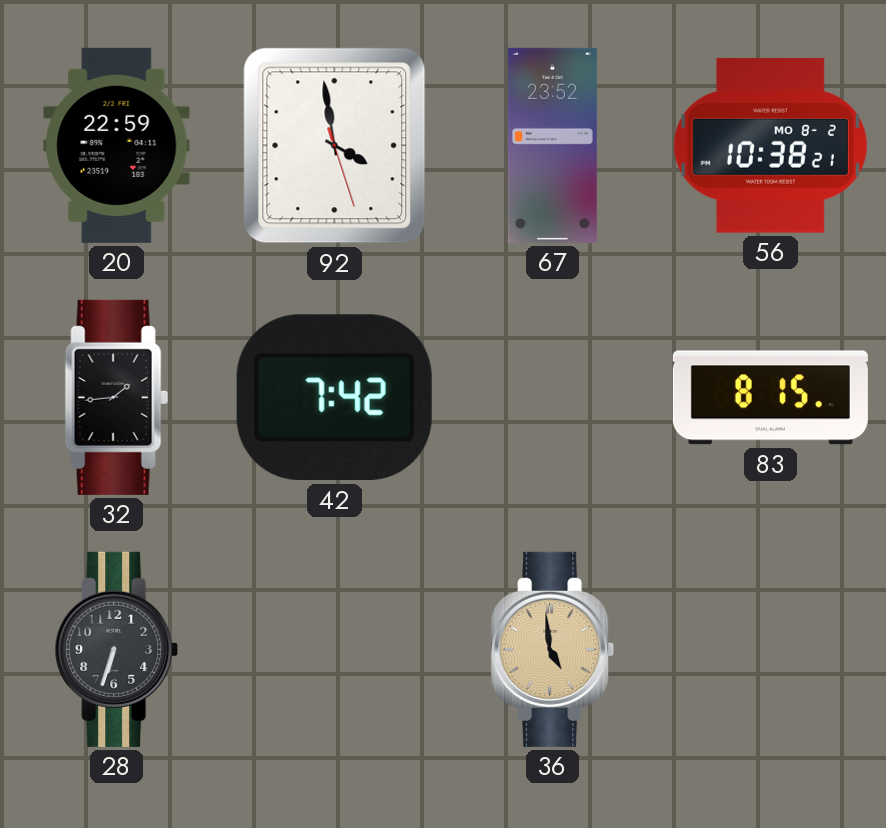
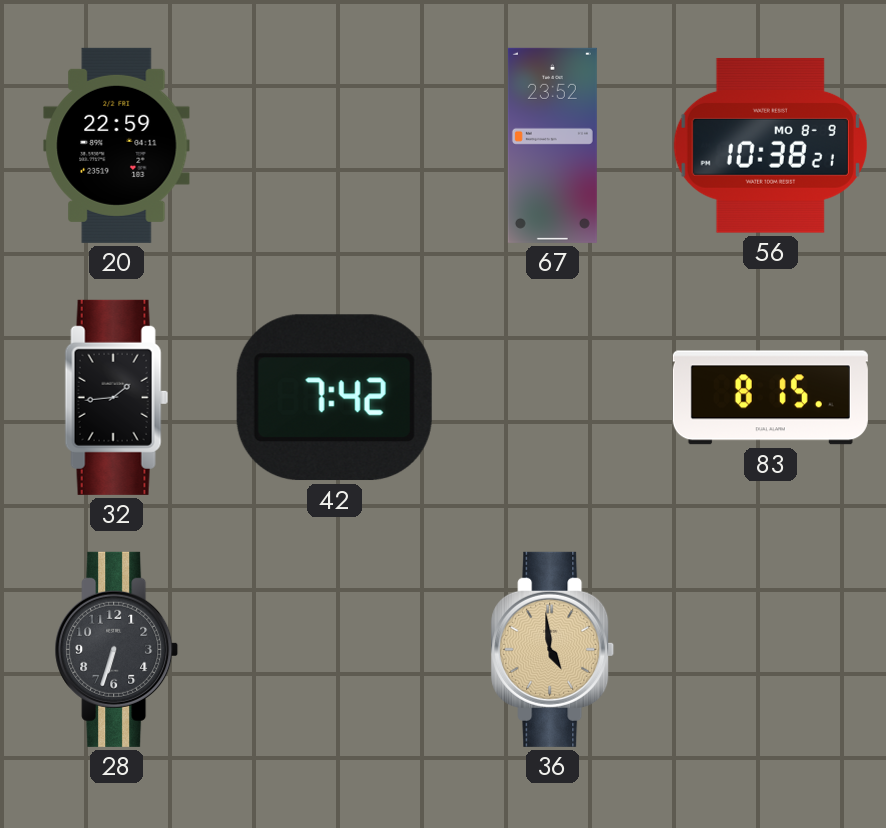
92: 3:58 -> none (335, 146)
56 date: MO 8-2 -> MO 8-9 (770, 145)
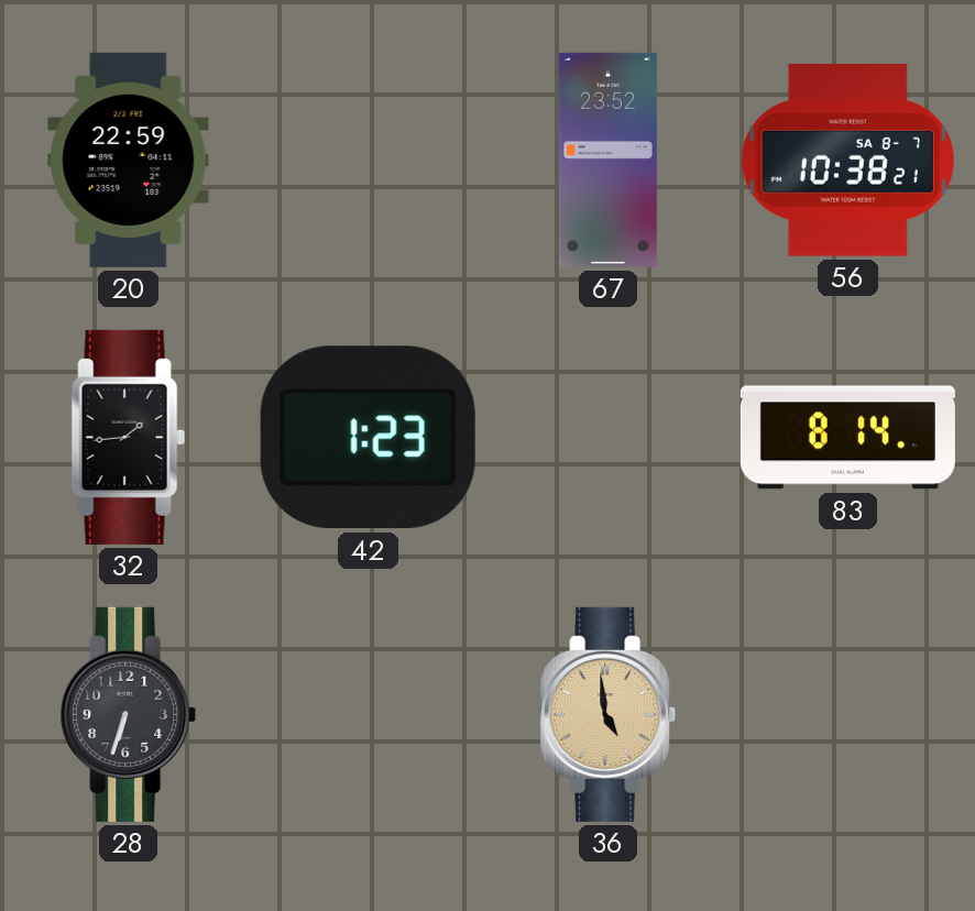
56 date: MO 8-9 -> SA 8-7 (847, 160)
42: 7:42 -> 1:23 (368, 438)
83: 8:15 -> 8:14 (847, 438)
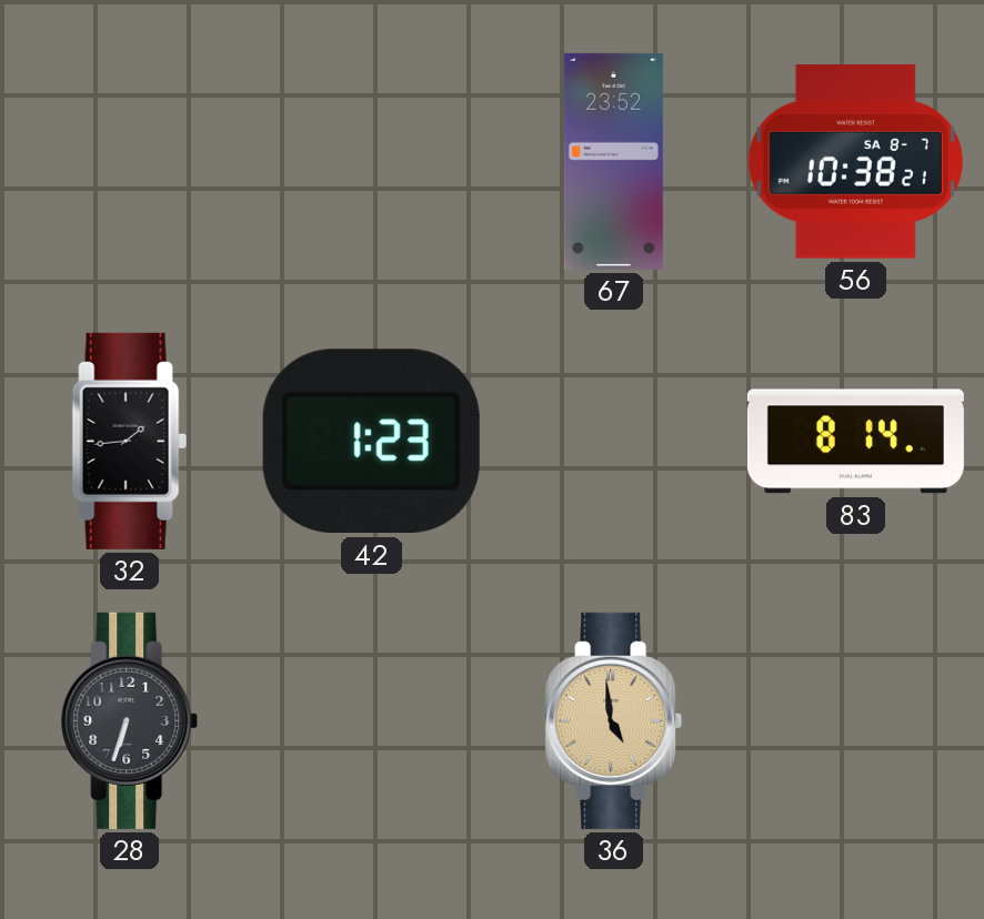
20: 22:59 -> none (129, 160)
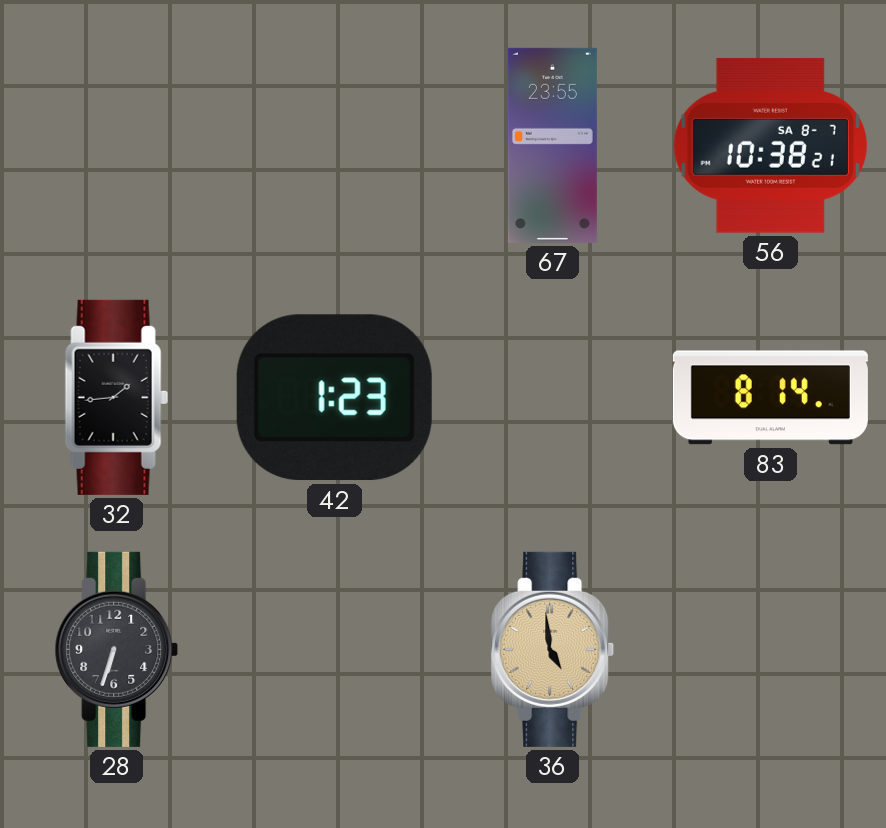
67: 23:52 -> 23:55 (552, 145)
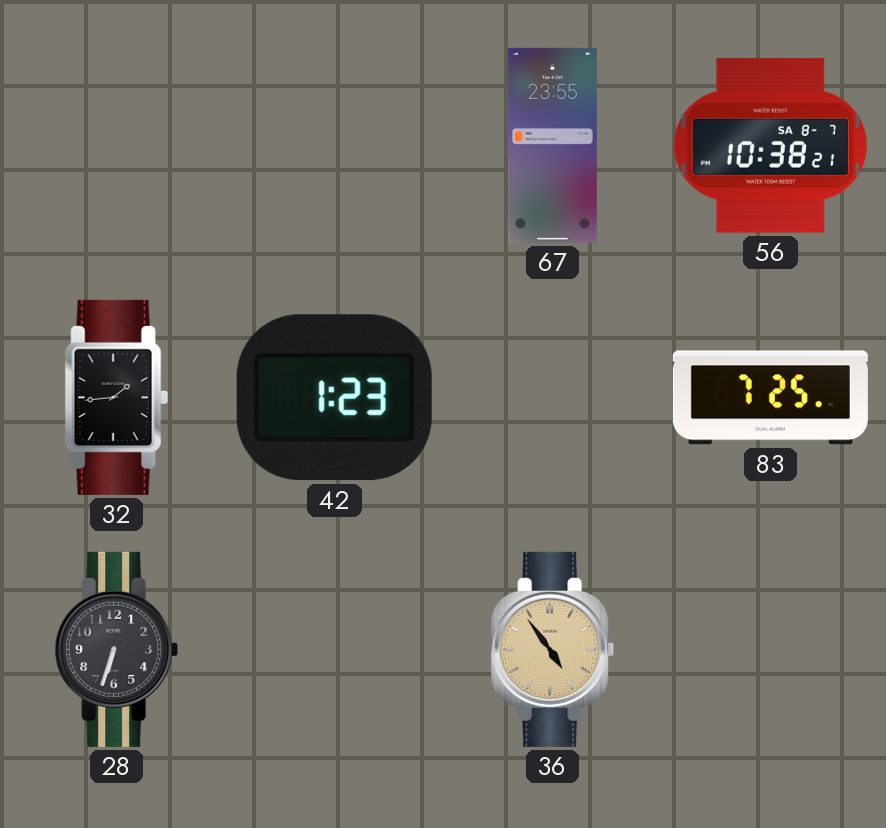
83: 8:14 -> 7:25 (770, 398)
36: 4:59 -> 4:54 (553, 649)
